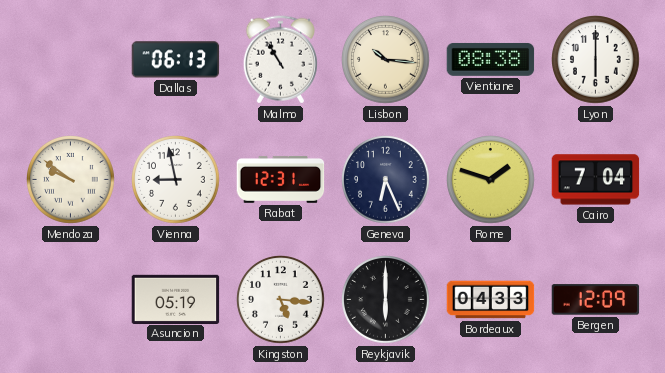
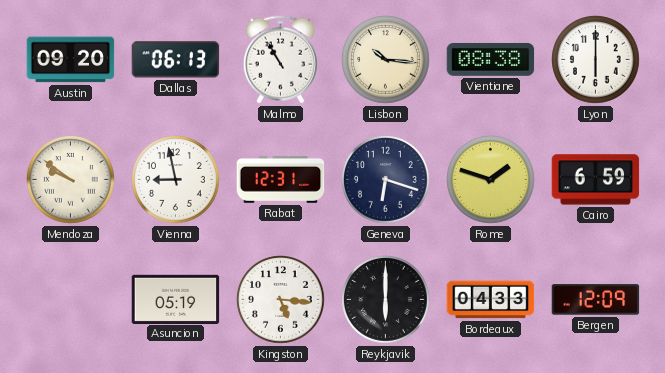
Austin: none -> 09:20 (71, 60)
Geneva: 6:26 -> 6:18 (386, 180)
Cairo: 7:04 -> 6:59 (596, 180)
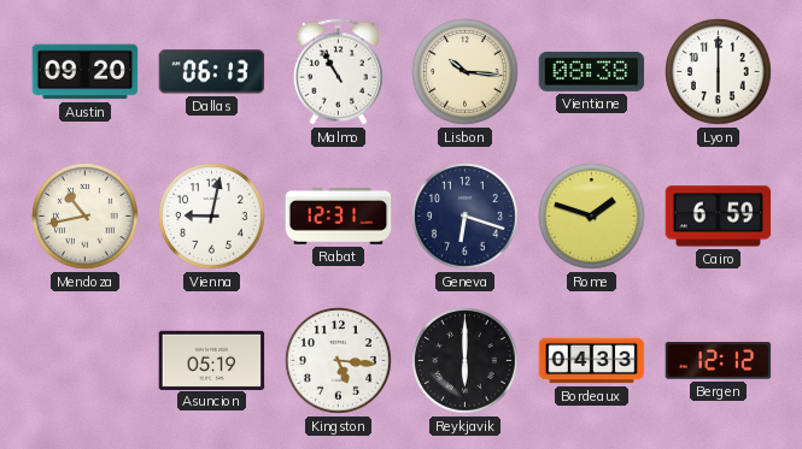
Mendoza: 9:51 -> 10:43 (86, 217)
Vienna: 8:58 -> 9:02 (212, 217)
Bergen: 12:09 -> 12:12 (719, 361)
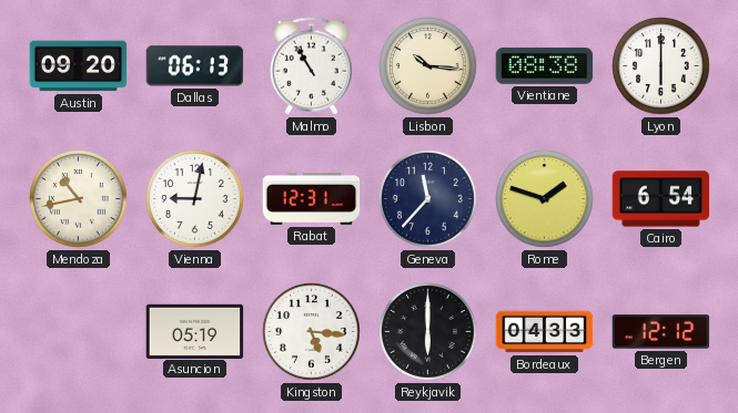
Geneva: 6:18 -> 11:37 (428, 199)
Cairo: 6:59 -> 6:54 (661, 199)
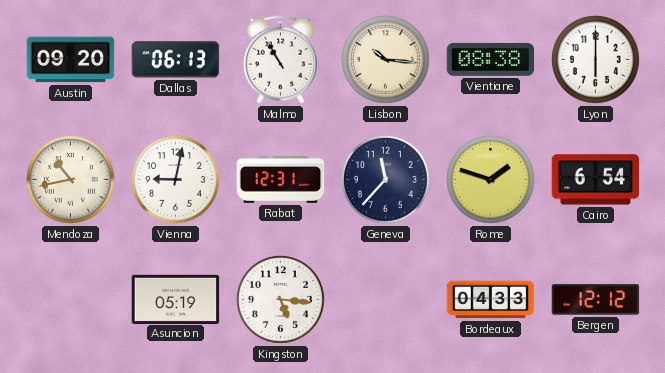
Reykjavik: 6:00 -> none (428, 332)
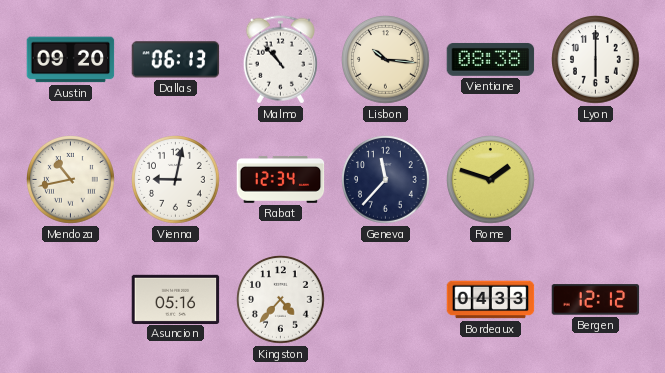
Malmo: 10:55 -> 10:53 (280, 60)
Rabat: 12:31 -> 12:34 (281, 179)
Cairo: 6:54 -> none (596, 180)
Asuncion: 05:19 -> 05:16 (176, 299)
Kingston: 5:16 -> 4:37 (281, 300)
